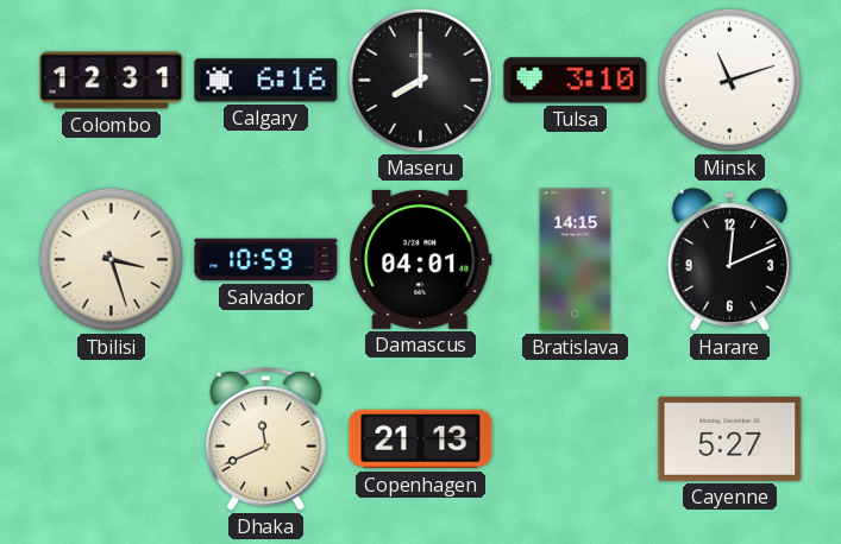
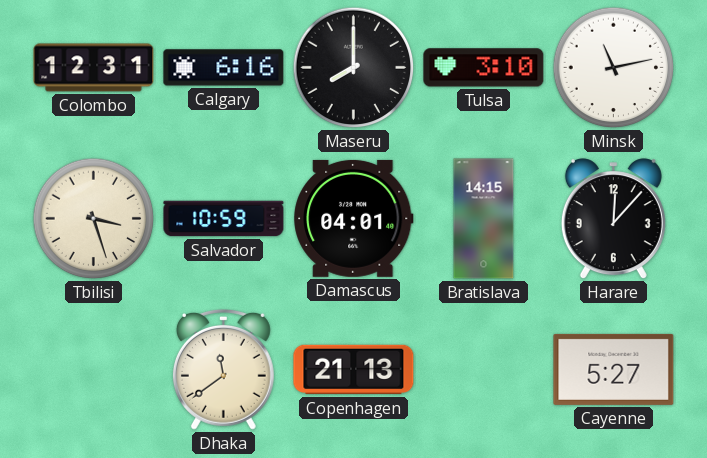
Minsk: 11:12 -> 11:13 (614, 68)
Harare: 12:11 -> 12:07 (613, 219)
Dhaka: 11:41 -> 11:39 (223, 369)
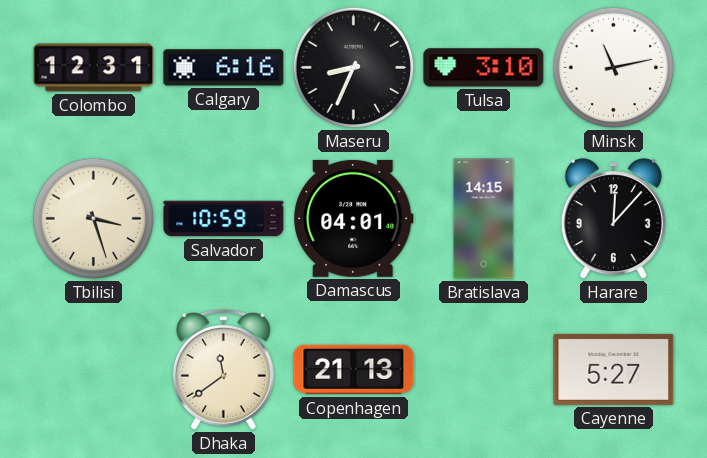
Maseru: 8:00 -> 8:34 (354, 68)
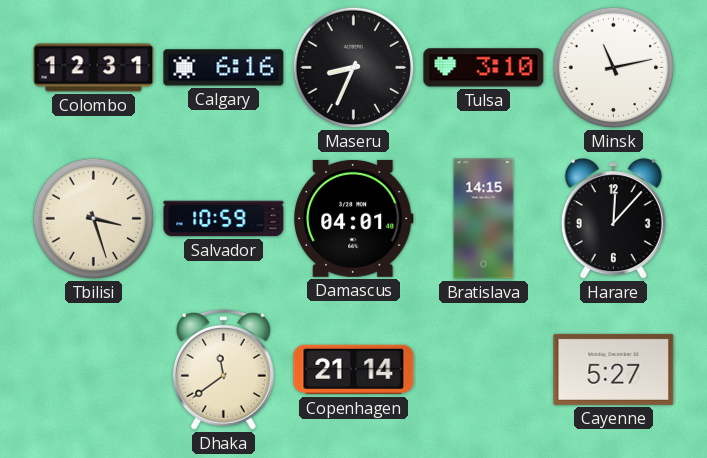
Copenhagen: 21:13 -> 21:14 (354, 370)
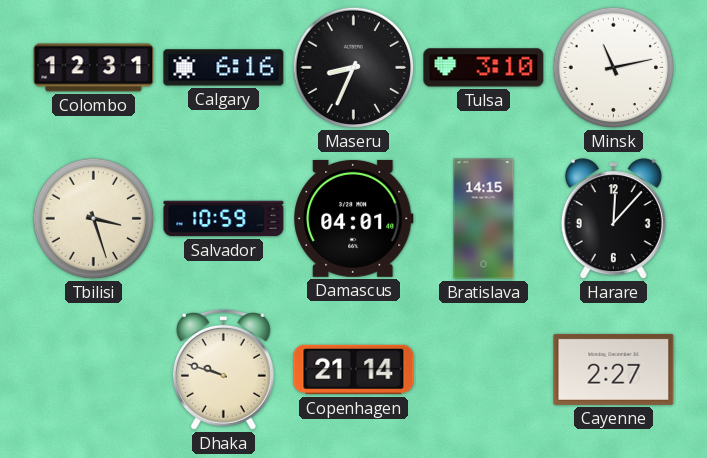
Dhaka: 11:39 -> 9:48 (223, 369)
Cayenne: 5:27 -> 2:27 (614, 369)
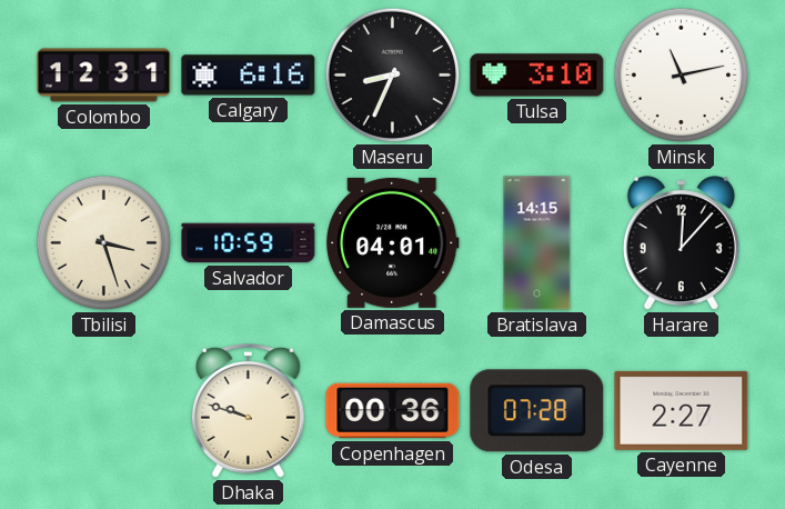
Copenhagen: 21:14 -> 00:36 (393, 411)
Odesa: none -> 07:28 (537, 411)
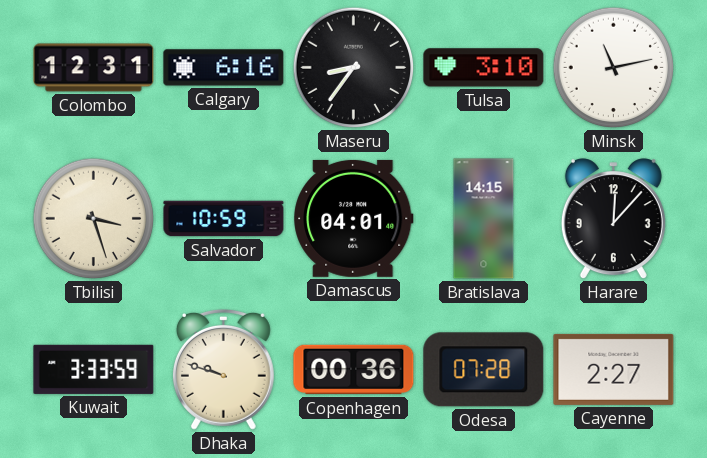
Maseru: 8:34 -> 8:36 (354, 68)
Kuwait: none -> 3:33 (94, 369)
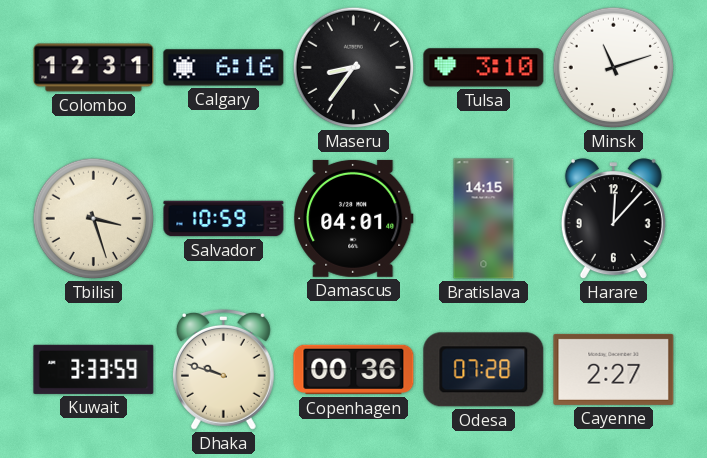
Minsk: 11:13 -> 11:12 (614, 68)
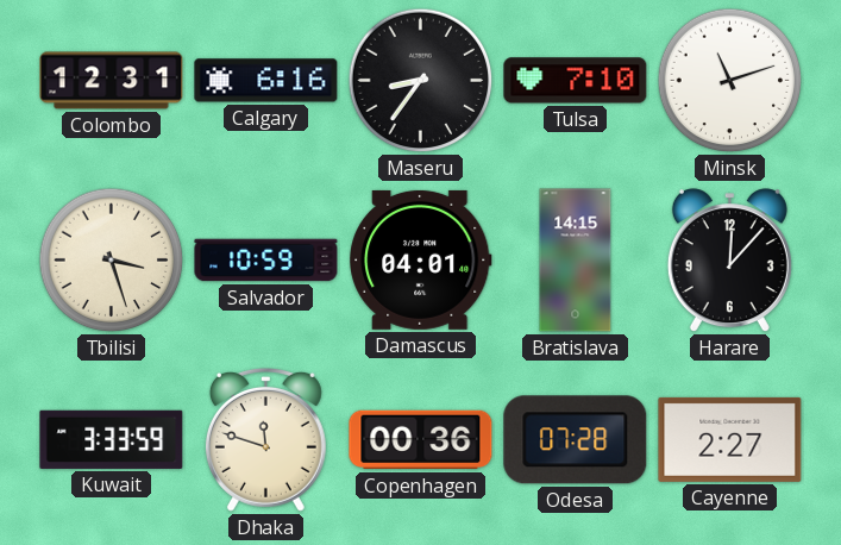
Tulsa: 3:10 -> 7:10 (576, 81)
Dhaka: 9:48 -> 11:48 (265, 439)
